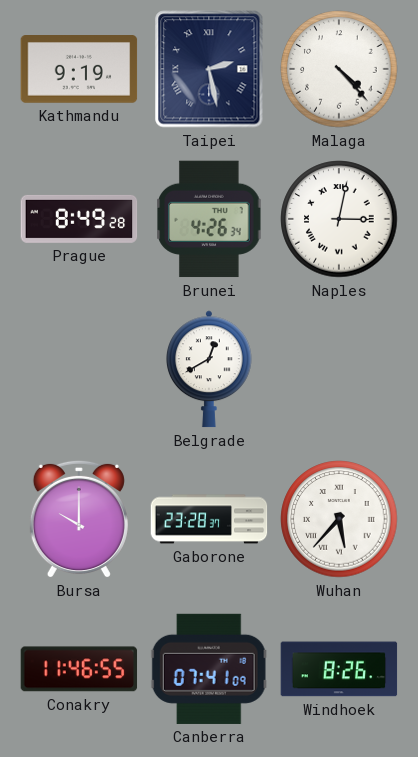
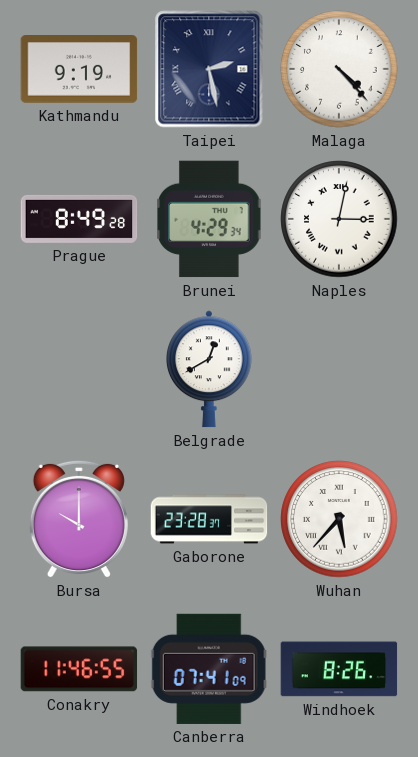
Brunei: 4:26 -> 4:29 (209, 219)
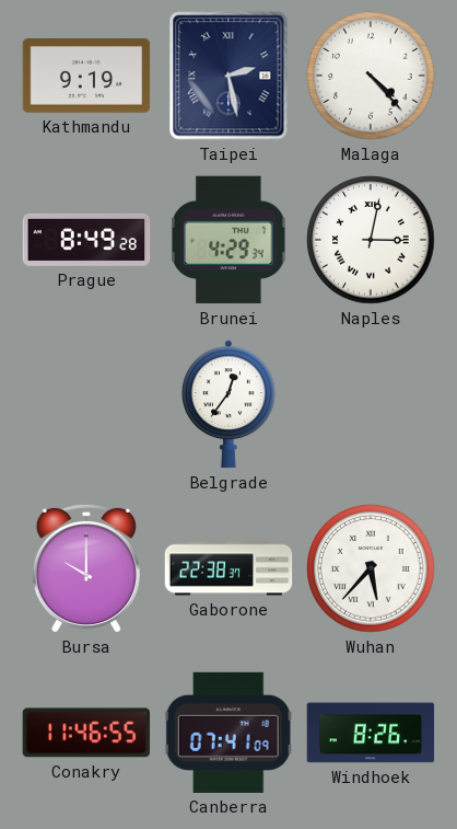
Belgrade: 12:40 -> 12:36 (230, 404)
Gaborone: 23:28 -> 22:38 (228, 568)
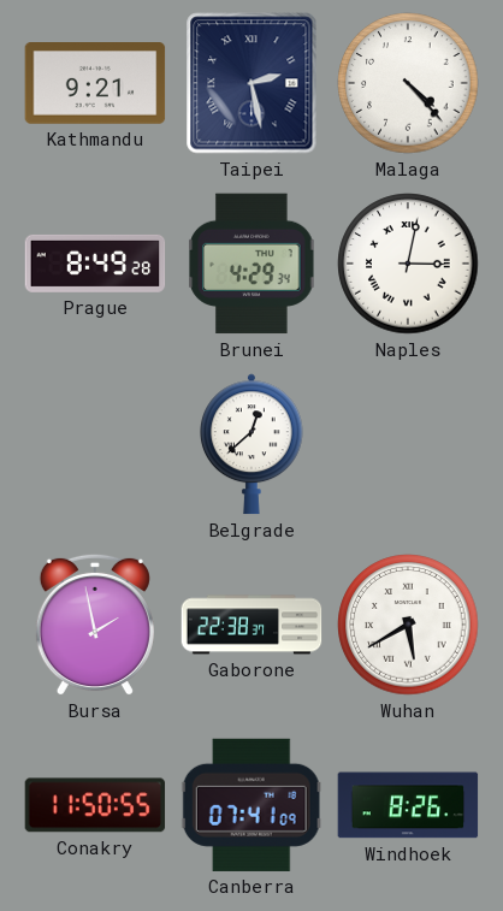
Kathmandu: 9:19 -> 9:21 (95, 84)
Belgrade: 12:36 -> 12:38 (253, 444)
Bursa: 10:00 -> 1:58 (95, 625)
Wuhan: 5:37 -> 5:40 (408, 625)
Conakry: 11:46 -> 11:50 (95, 805)
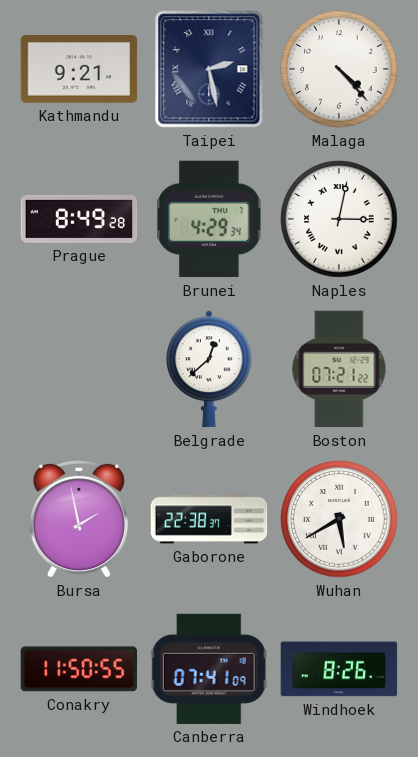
Boston: none -> 07:21 (339, 369)
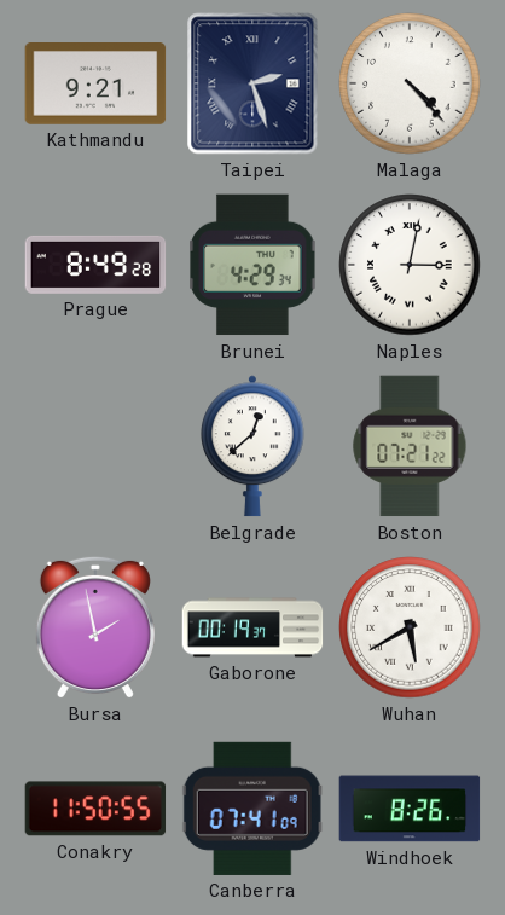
Taipei: 2:28 -> 2:27 (252, 83)
Gaborone: 22:38 -> 00:19 (252, 627)
